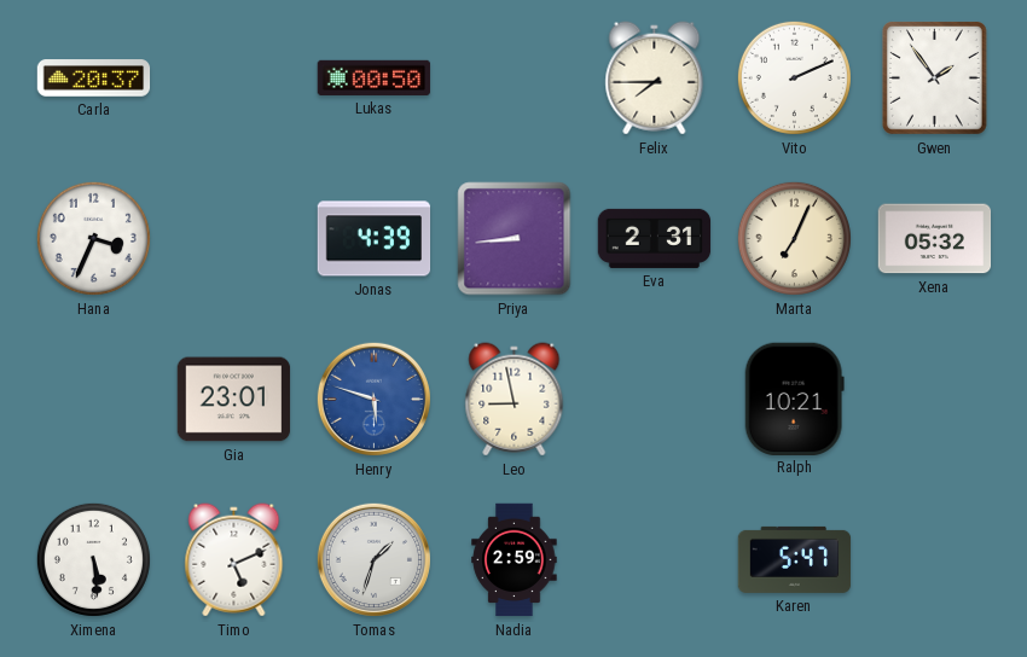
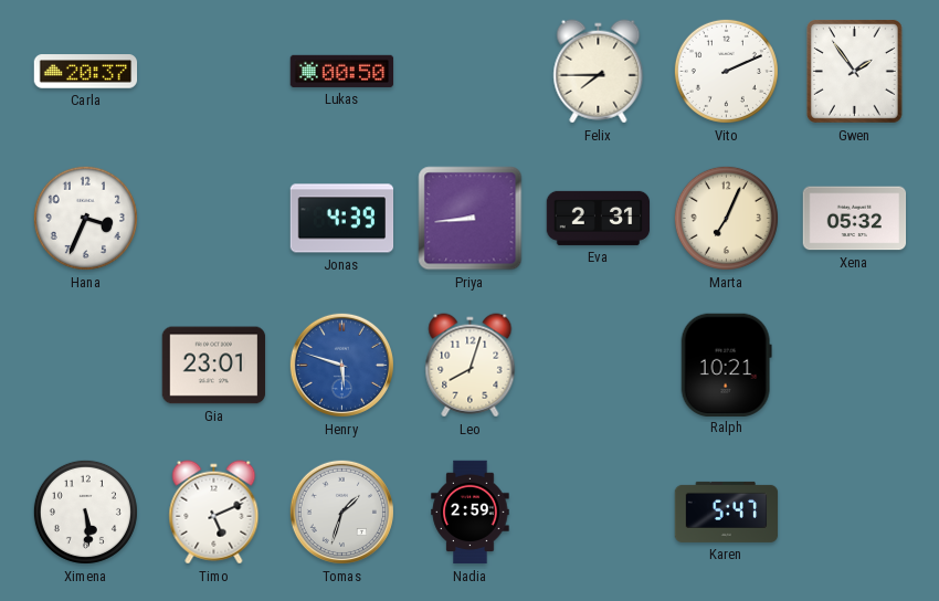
Leo: 8:58 -> 8:03 (471, 366)
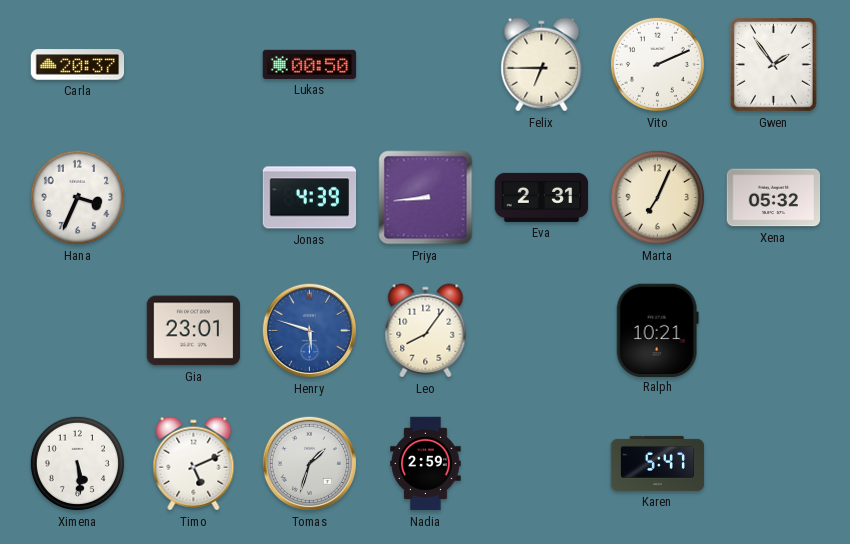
Felix: 7:45 -> 6:45 (542, 65)
Leo: 8:03 -> 8:06 (426, 331)
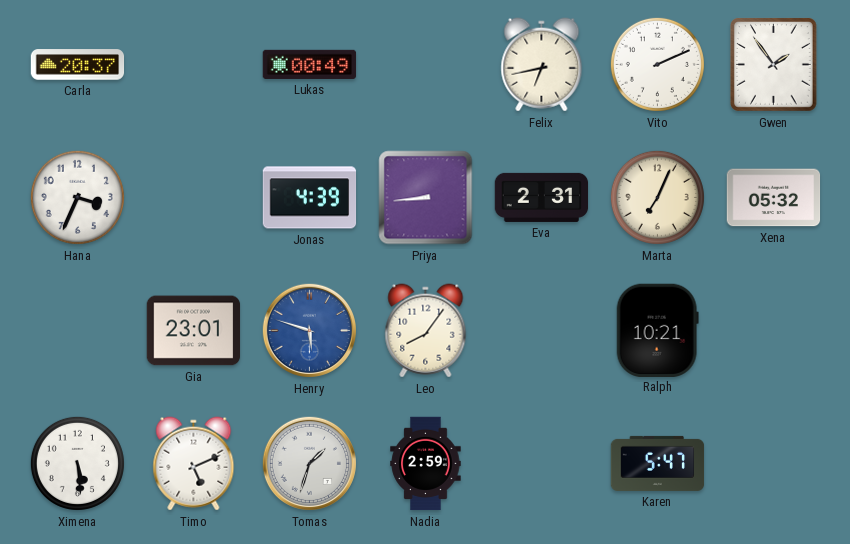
Lukas: 00:50 -> 00:49 (310, 64)
Felix: 6:45 -> 6:43 (542, 65)
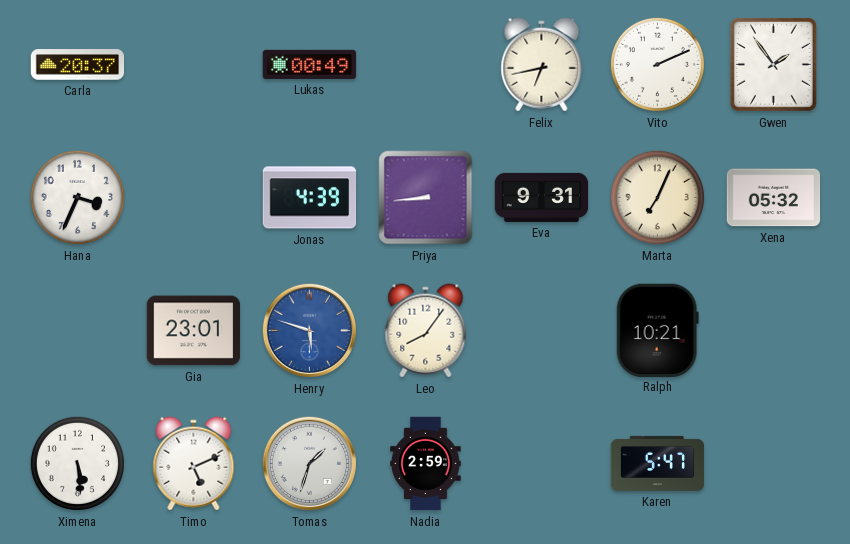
Eva: 2:31 -> 9:31 (542, 197)
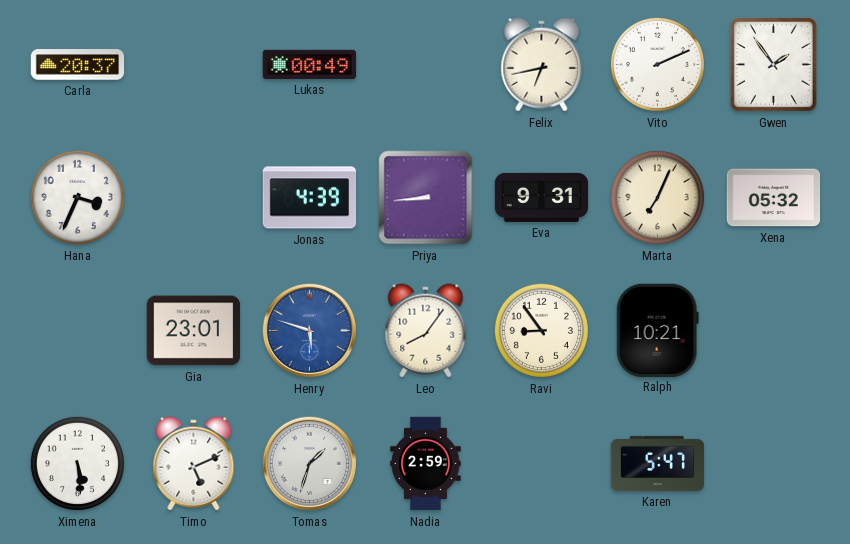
Ravi: none -> 8:54 (541, 330)
